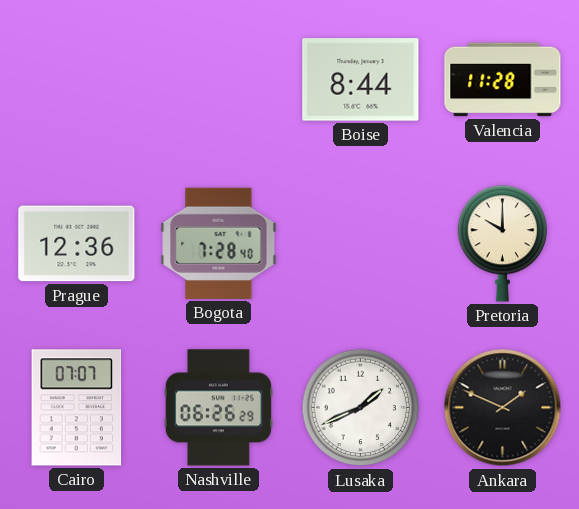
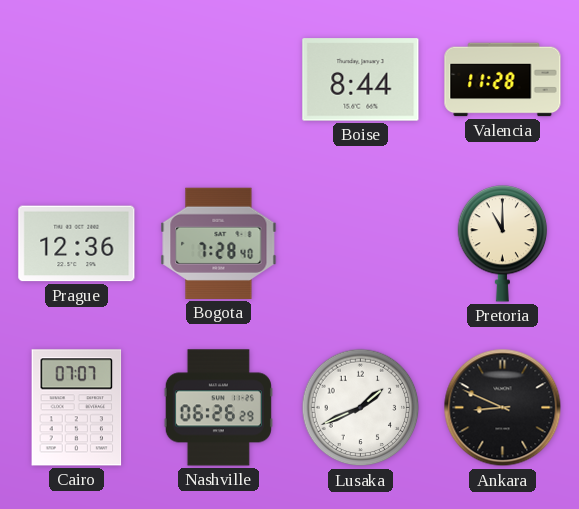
Pretoria: 10:00 -> 11:00 (503, 244)
Ankara: 1:49 -> 8:49 (503, 408)
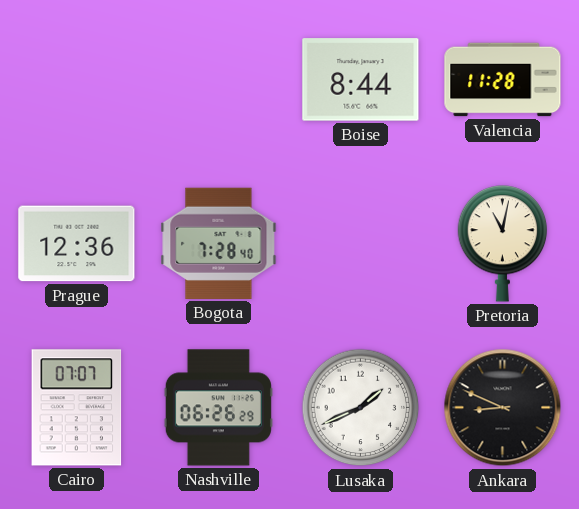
Pretoria: 11:00 -> 11:02 (503, 244)
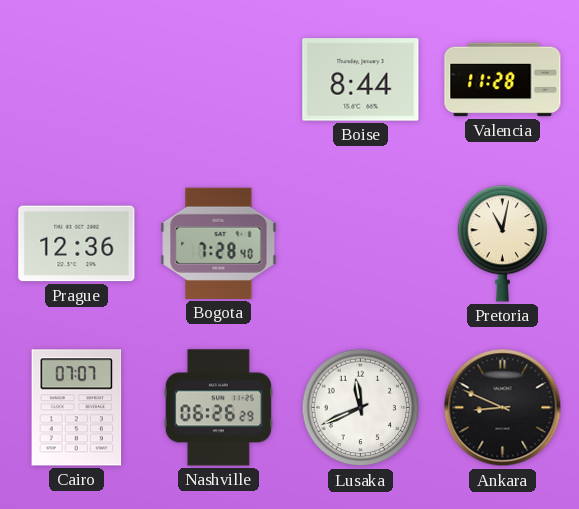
Lusaka: 1:41 -> 11:41 (361, 408)
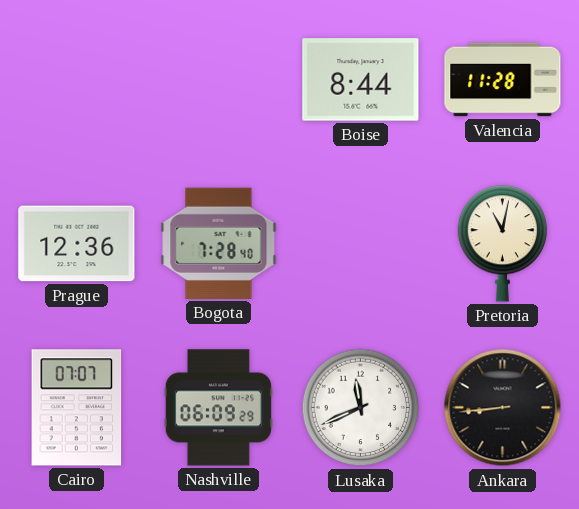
Nashville: 06:26 -> 06:09 (218, 408)
Ankara: 8:49 -> 8:44 (503, 408)
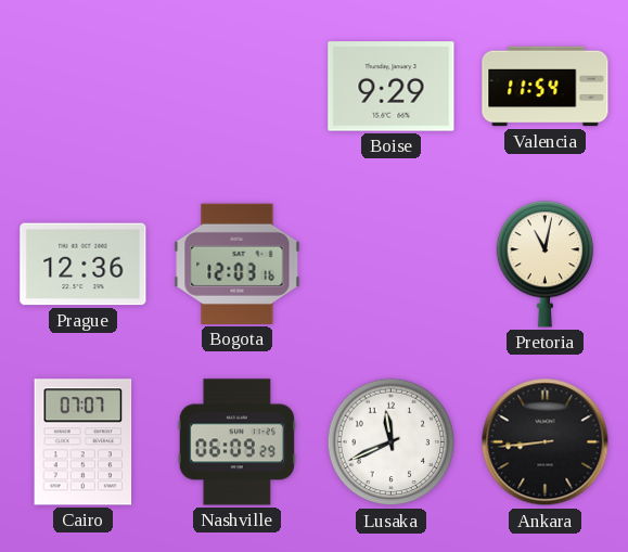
Boise: 8:44 -> 9:29 (392, 87)
Valencia: 11:28 -> 11:54 (546, 87)
Bogota: 7:28 -> 12:03 (238, 264)
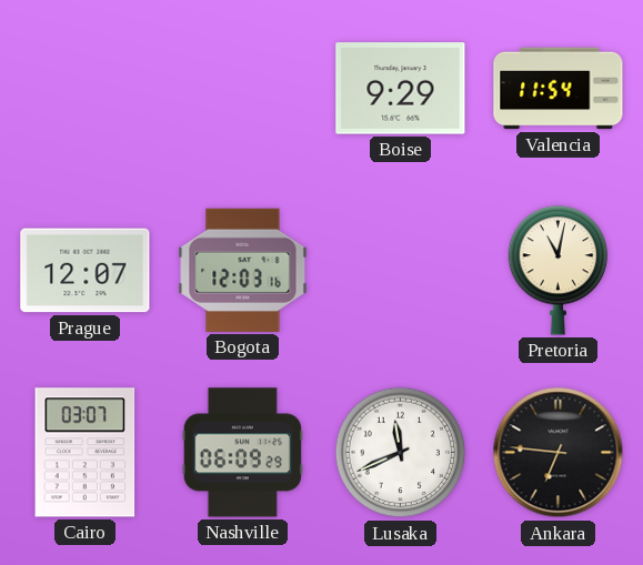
Prague: 12:36 -> 12:07 (86, 271)
Cairo: 07:07 -> 03:07 (86, 453)
Ankara: 8:44 -> 6:46 (559, 453)
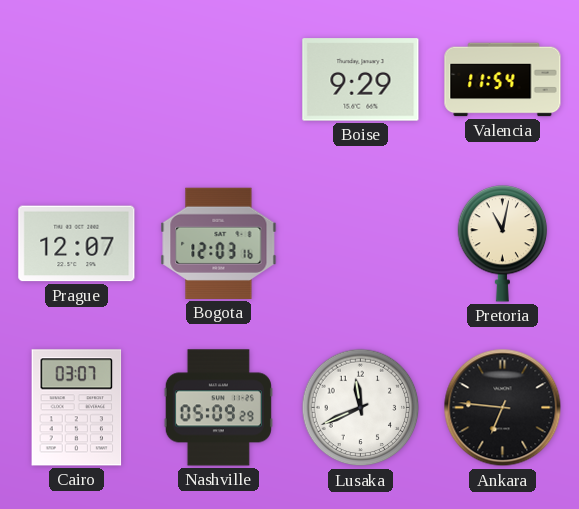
Nashville: 06:09 -> 05:09 (218, 408)
